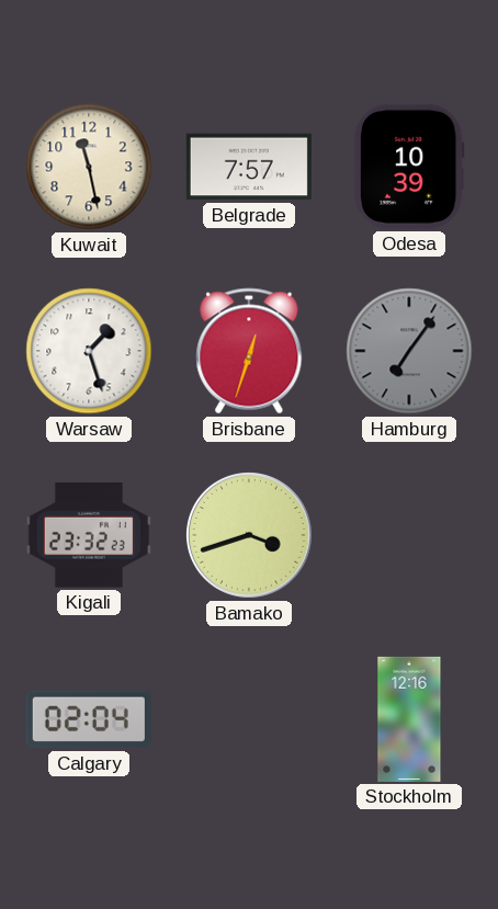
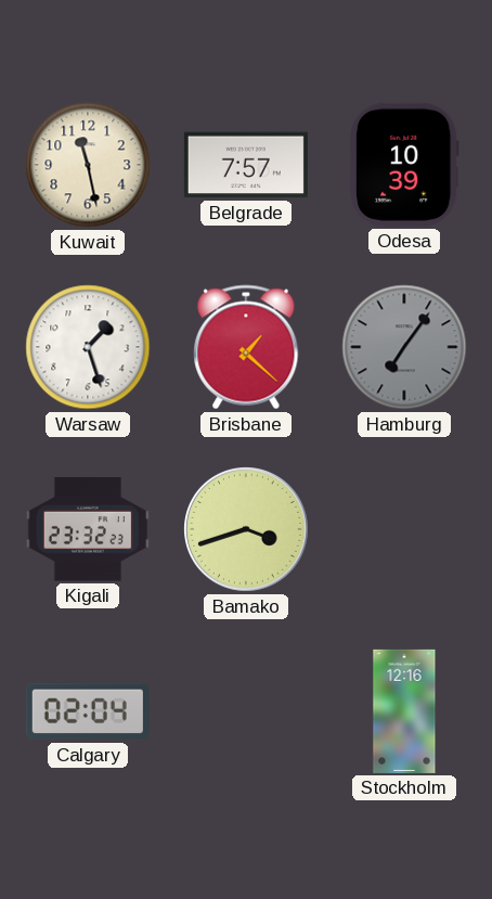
Brisbane: 12:33 -> 1:22 (246, 347)
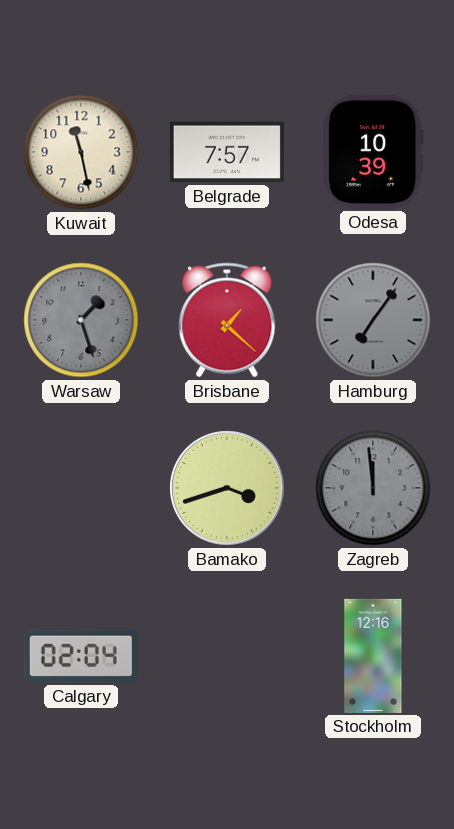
Warsaw dial: white -> grey (81, 320)
Kigali: 23:32 -> none (88, 529)
Zagreb: none -> 11:59 (373, 488)
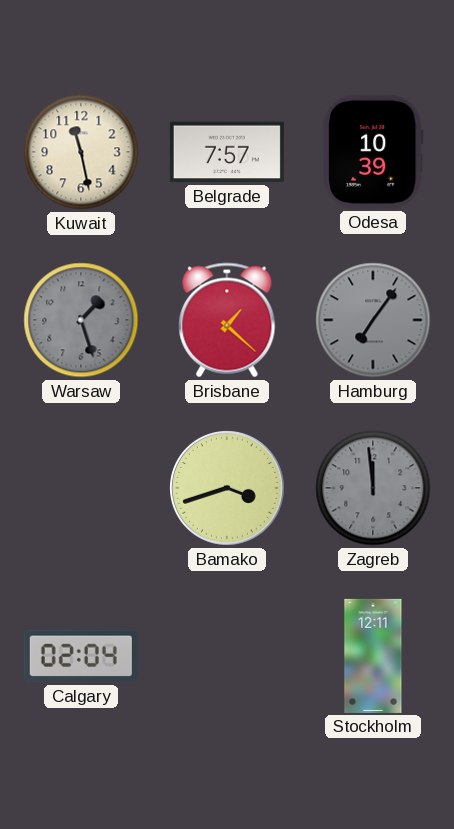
Stockholm: 12:16 -> 12:11 (373, 656)
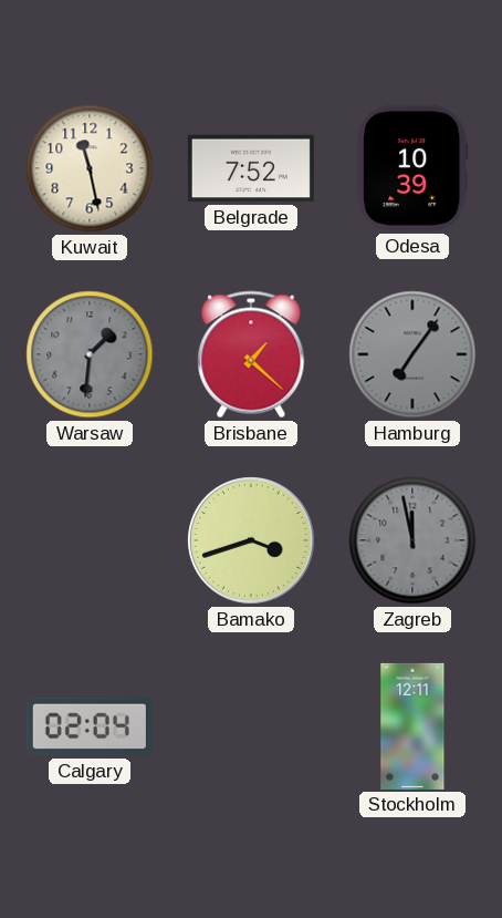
Belgrade: 7:57 -> 7:52 (251, 168)
Warsaw: 1:27 -> 1:31 (90, 354)
Zagreb: 11:59 -> 11:58 (412, 540)
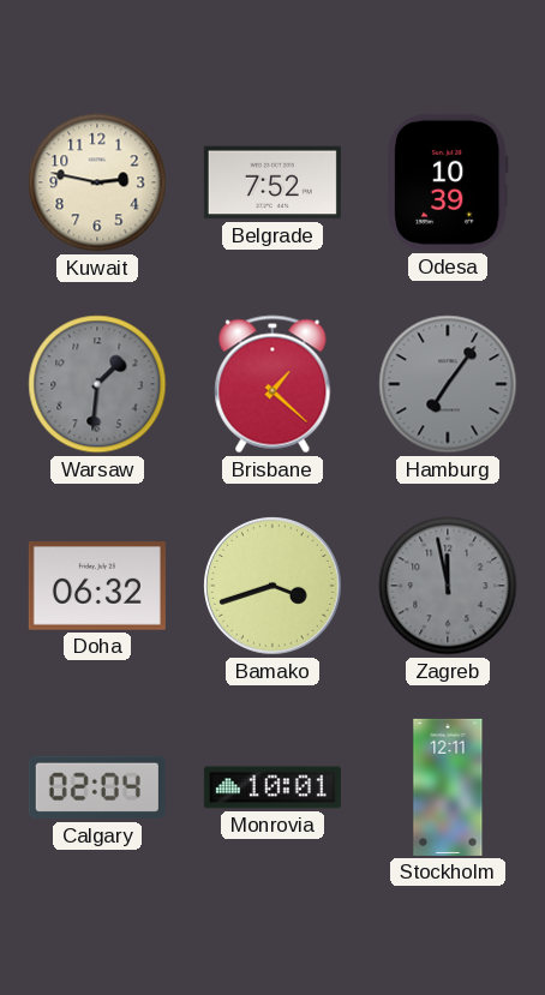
Kuwait: 11:28 -> 2:47 (97, 182)
Doha: none -> 06:32 (97, 587)
Monrovia: none -> 10:01 (272, 787)
